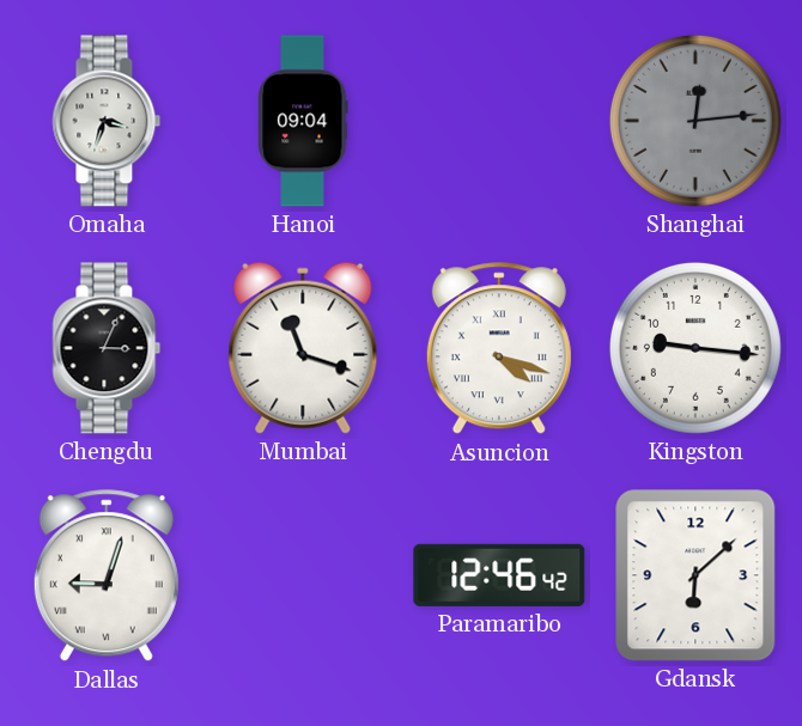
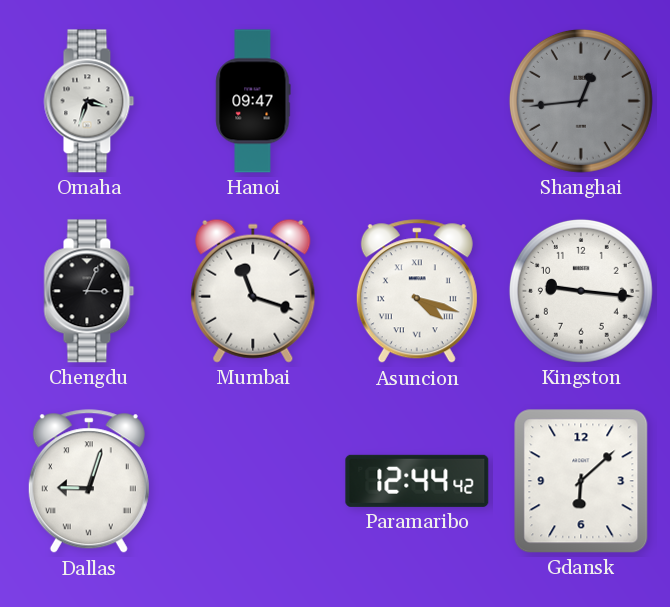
Hanoi: 09:04 -> 09:47 (253, 101)
Shanghai: 12:14 -> 12:44 (581, 101)
Paramaribo: 12:46 -> 12:44 (417, 481)
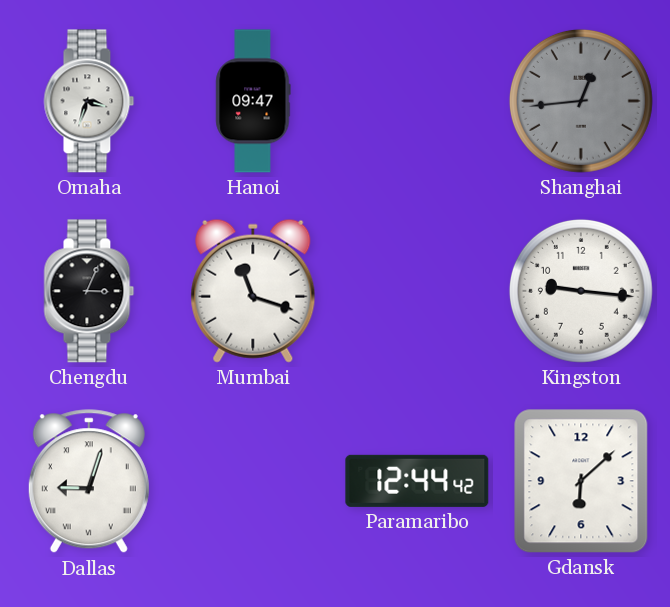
Asuncion: 4:18 -> none (417, 292)
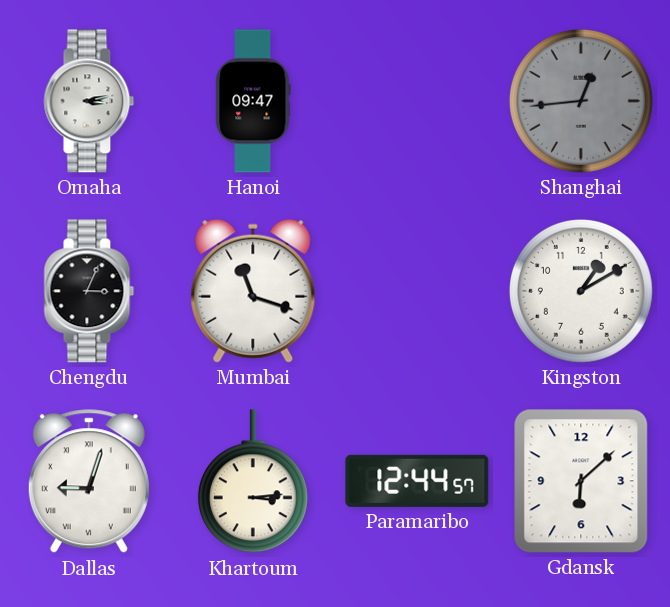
Omaha: 3:33 -> 3:13 (89, 101)
Kingston: 9:16 -> 1:10 (581, 291)
Khartoum: none -> 3:14 (253, 482)
Paramaribo: 12:44:42 -> 12:44:57 (417, 481)
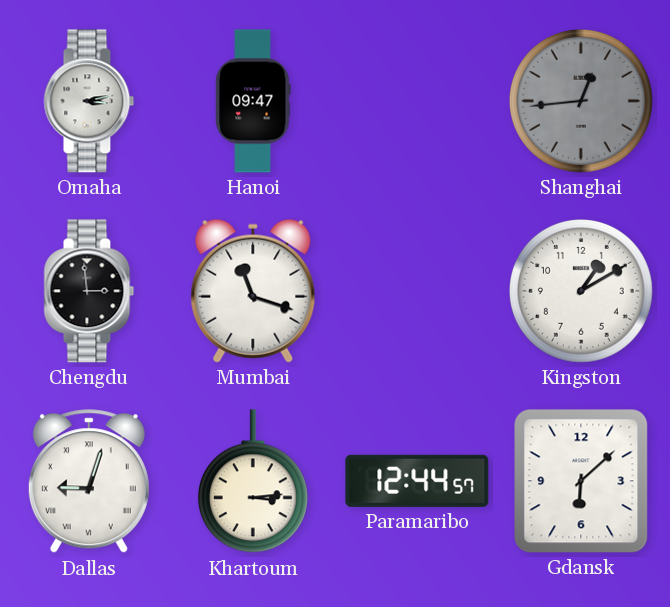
Chengdu: 3:04 -> 2:59 (89, 291)
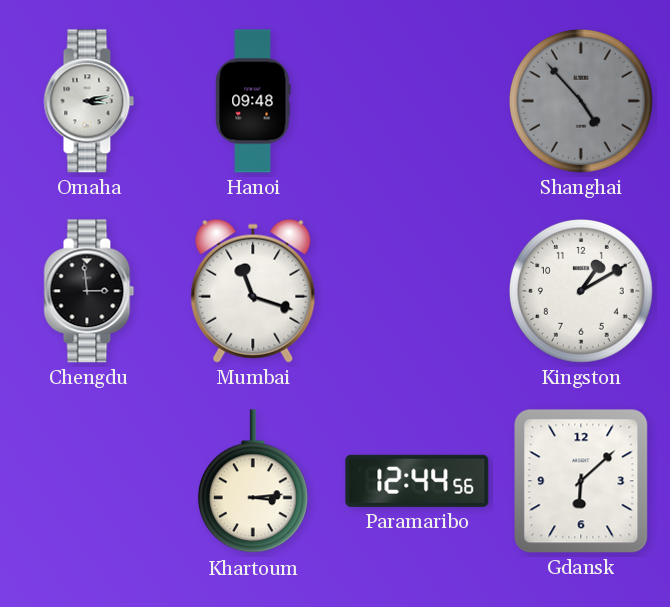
Hanoi: 09:47 -> 09:48 (253, 101)
Shanghai: 12:44 -> 4:53 (581, 101)
Dallas: 9:03 -> none (89, 482)
Paramaribo: 12:44:57 -> 12:44:56 (417, 481)
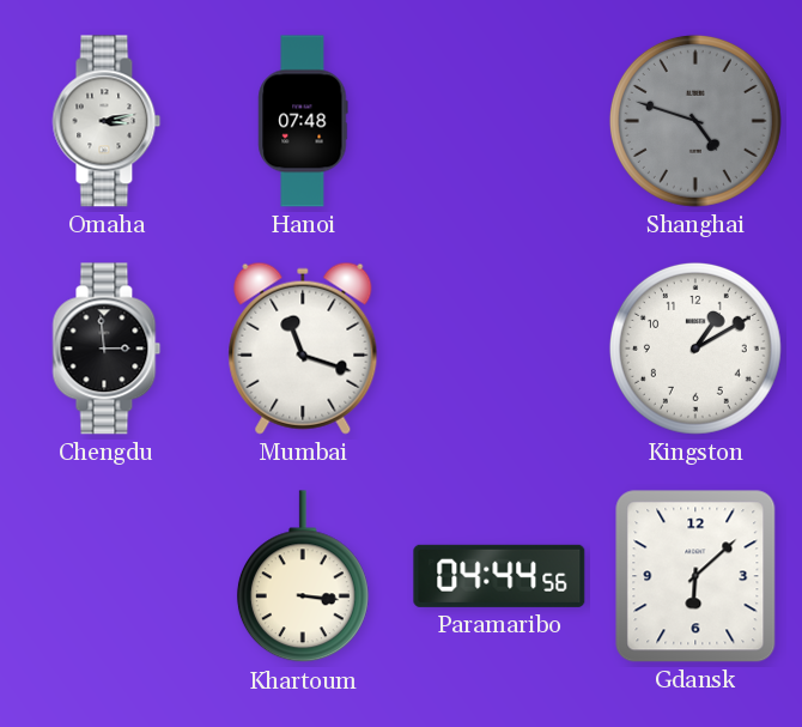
Hanoi: 09:48 -> 07:48 (303, 121)
Shanghai: 4:53 -> 4:48 (695, 121)
Khartoum: 3:14 -> 3:16 (303, 577)
Paramaribo: 12:44 -> 04:44 (499, 576)
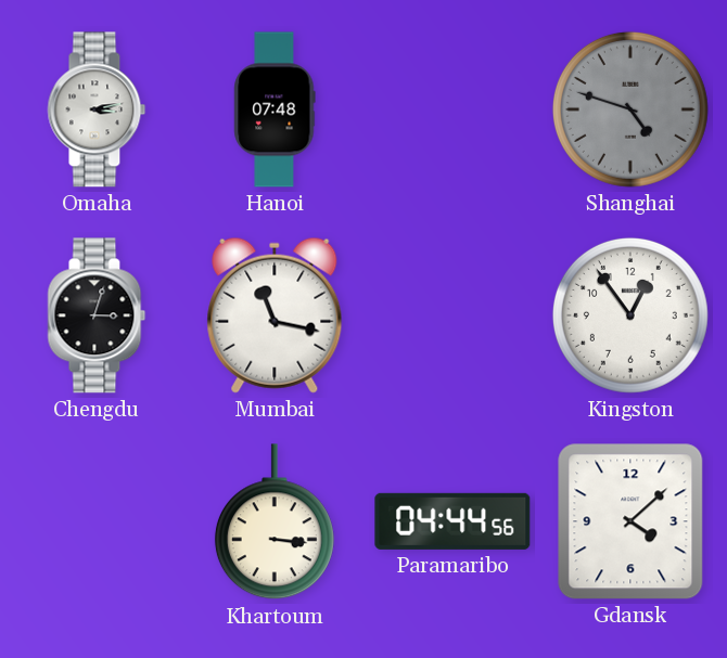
Chengdu: 2:59 -> 3:03 (97, 315)
Mumbai: 11:18 -> 11:17 (275, 315)
Kingston: 1:10 -> 12:54 (630, 315)
Gdansk: 6:08 -> 4:08 (630, 521)
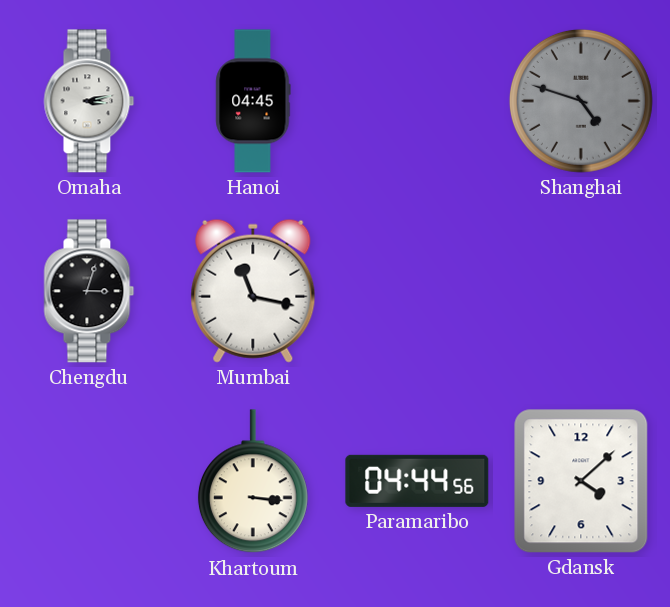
Hanoi: 07:48 -> 04:45 (253, 101)
Kingston: 12:54 -> none (630, 315)
